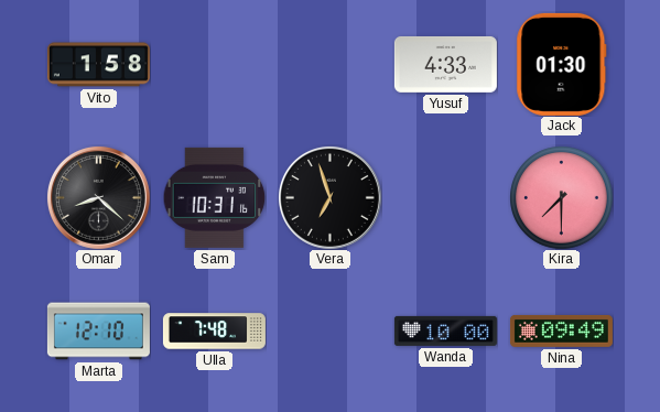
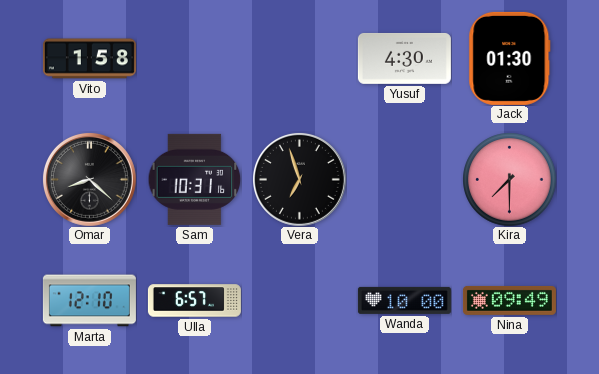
Yusuf: 4:33 -> 4:30 (404, 58)
Ulla: 7:48 -> 6:57 (194, 301)
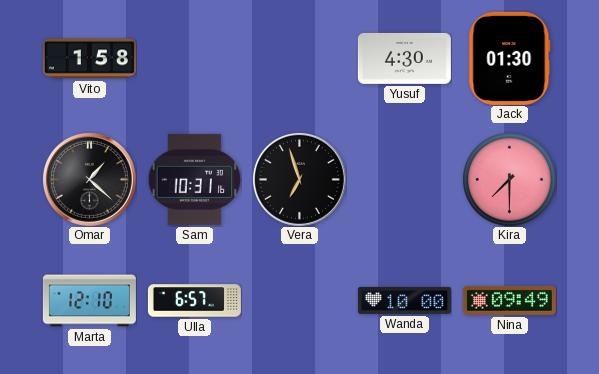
Omar: 8:22 -> 1:22 (89, 179)
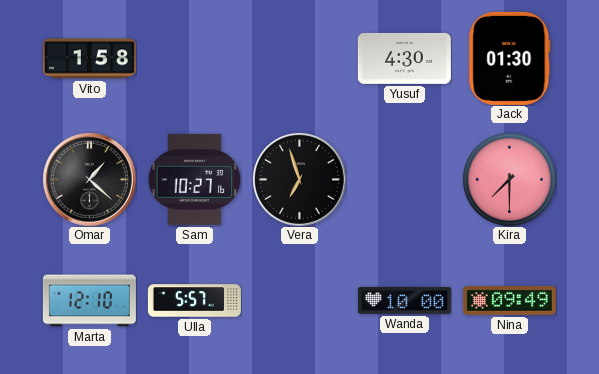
Sam: 10:31 -> 10:27 (194, 179)
Ulla: 6:57 -> 5:57 (194, 301)
